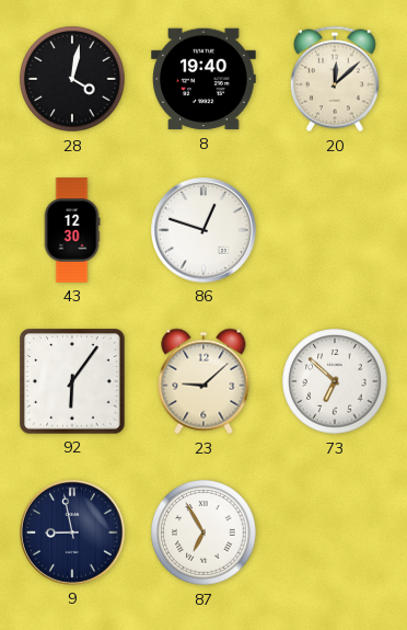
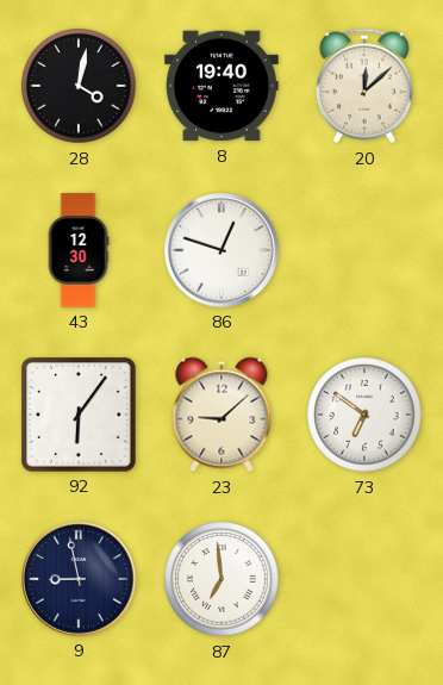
73: 6:52 -> 6:51 (364, 415)
87: 6:55 -> 6:59 (221, 579)
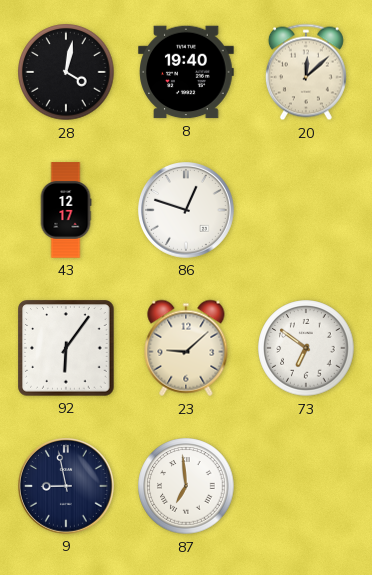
43: 12:30 -> 12:17 (66, 210)
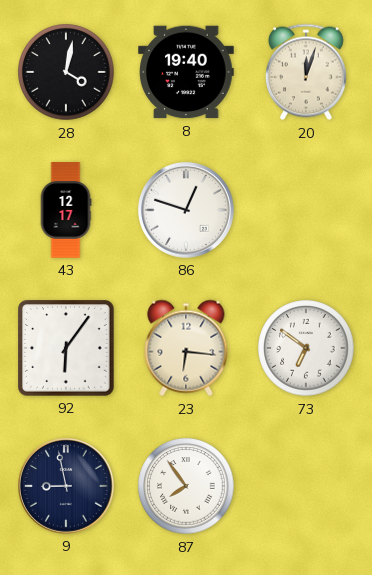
20: 12:08 -> 12:03 (306, 72)
23: 9:08 -> 6:16 (186, 348)
87: 6:59 -> 7:54 (186, 486)
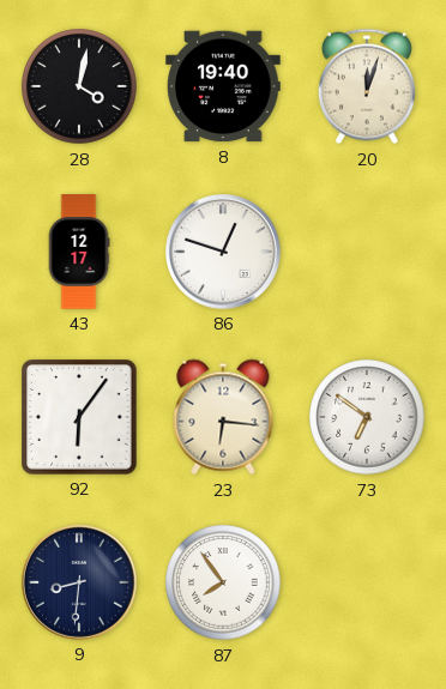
9: 8:58 -> 8:31 (80, 584)
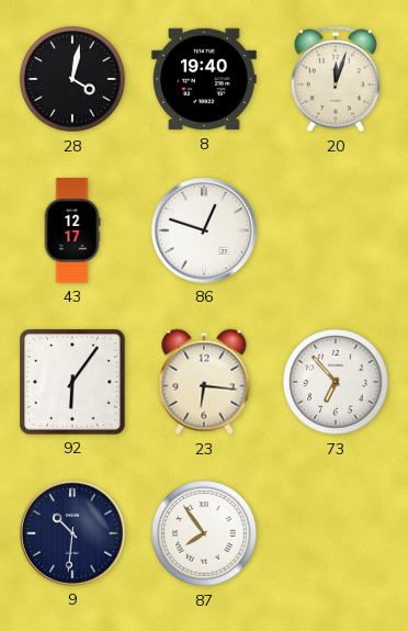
73: 6:51 -> 6:53 (336, 382)
9: 8:31 -> 10:31 (73, 534)
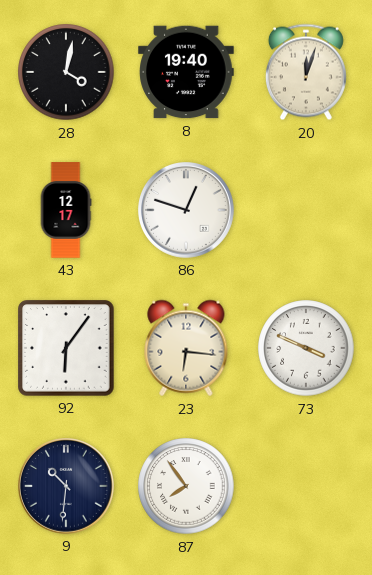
73: 6:53 -> 3:49 (306, 348)
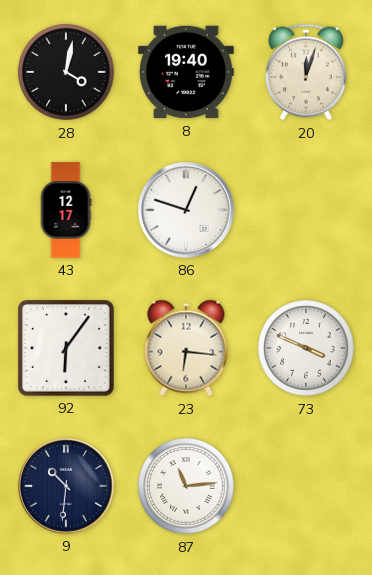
87: 7:54 -> 11:14 (186, 486)
